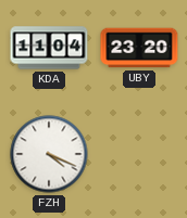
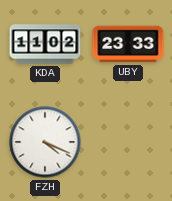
KDA: 11:04 -> 11:02 (45, 44)
UBY: 23:20 -> 23:33 (128, 44)
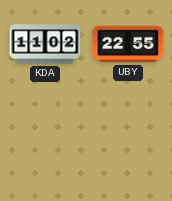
UBY: 23:33 -> 22:55 (128, 44)
FZH: 4:19 -> none (45, 142)
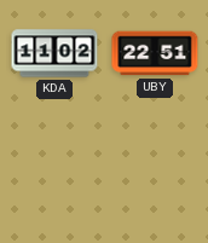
UBY: 22:55 -> 22:51 (155, 53)
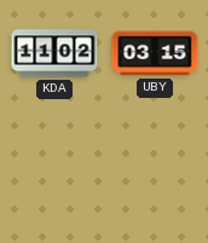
UBY: 22:51 -> 03:15 (155, 53)
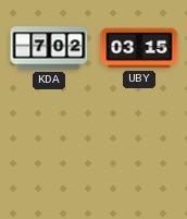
KDA: 11:02 -> 7:02 (49, 48)
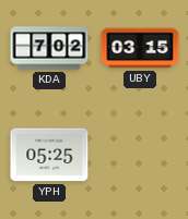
YPH: none -> 05:25 (49, 155)
